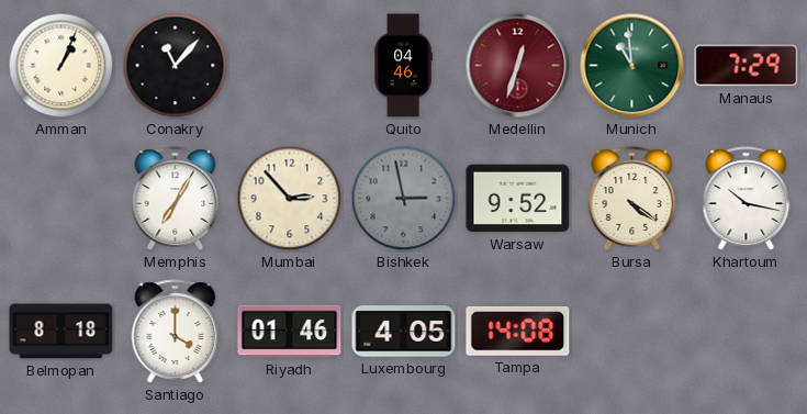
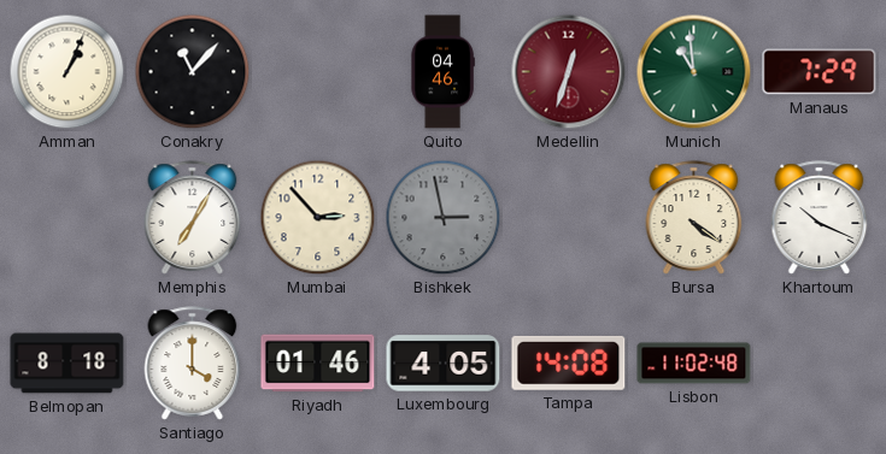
Warsaw: 9:52 -> none (518, 199)
Khartoum: 10:17 -> 10:19 (820, 218)
Lisbon: none -> 11:02 (694, 364)
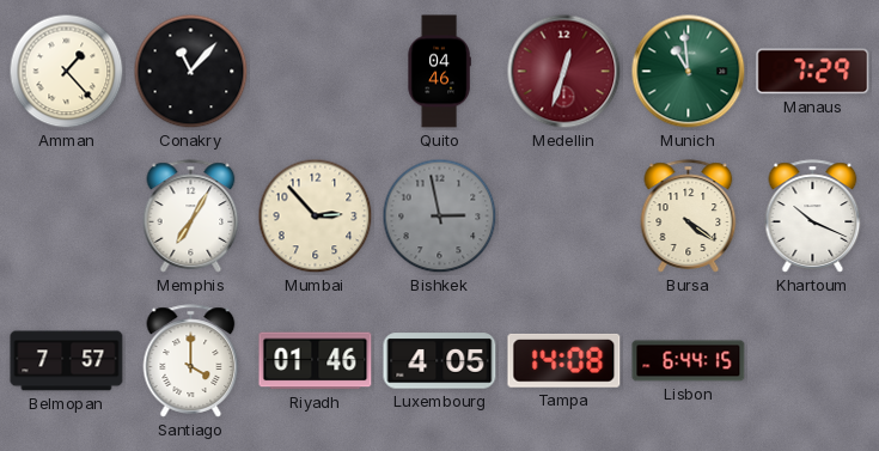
Amman: 1:04 -> 1:23 (67, 72)
Belmopan: 8:18 -> 7:57 (67, 361)
Lisbon: 11:02 -> 6:44 (689, 361)
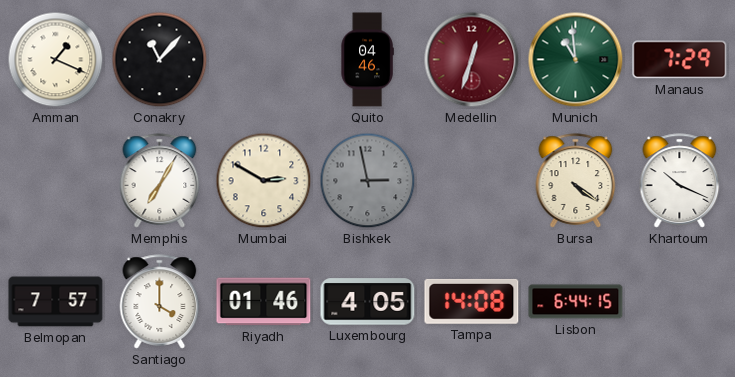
Amman: 1:23 -> 1:19 (56, 60)
Mumbai: 2:53 -> 2:50 (264, 181)
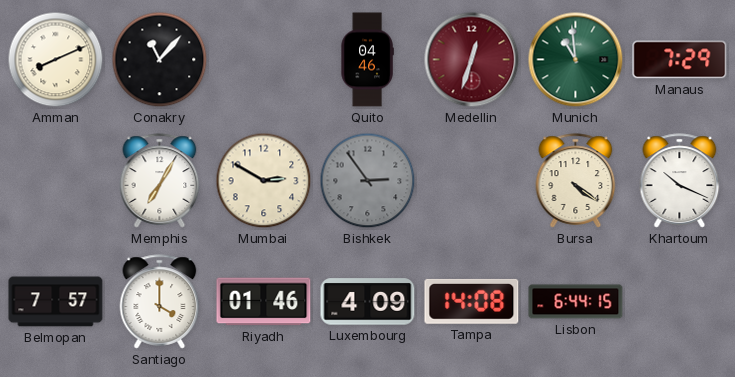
Amman: 1:19 -> 8:11 (56, 60)
Bishkek: 2:58 -> 2:54 (368, 181)
Luxembourg: 4:05 -> 4:09 (368, 302)
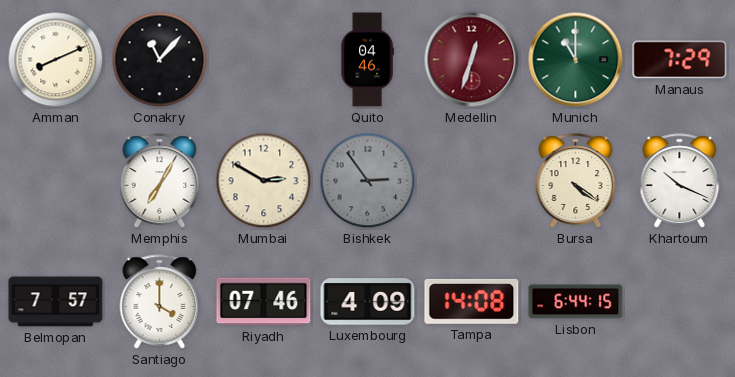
Munich: 10:59 -> 11:00 (576, 60)
Riyadh: 01:46 -> 07:46 (264, 302)
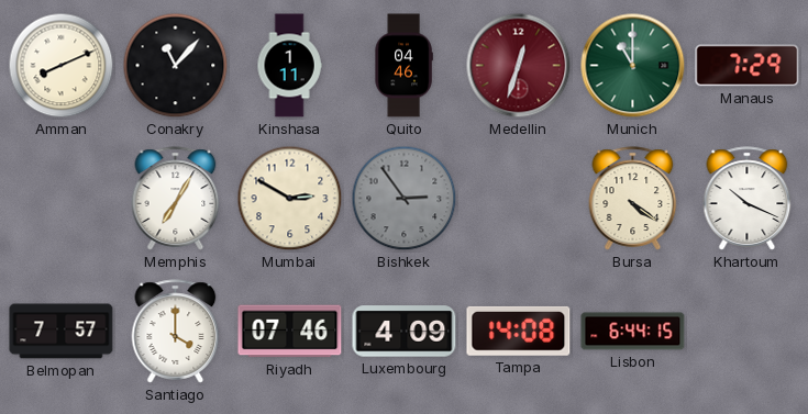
Kinshasa: none -> 1:11 (289, 66)
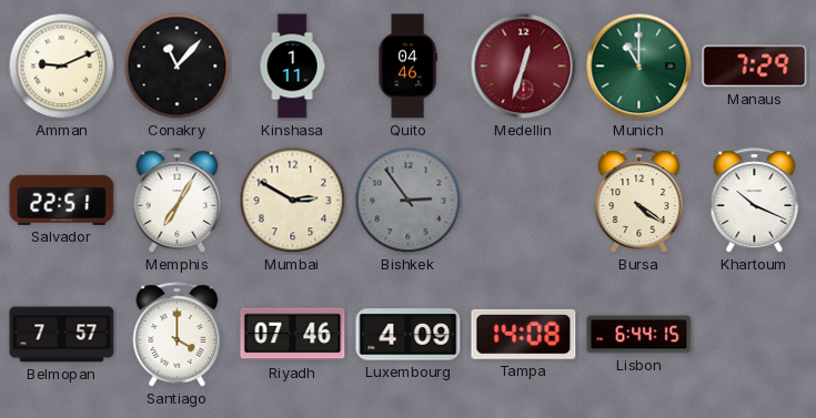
Amman: 8:11 -> 9:11 (62, 67)
Salvador: none -> 22:51 (62, 200)
